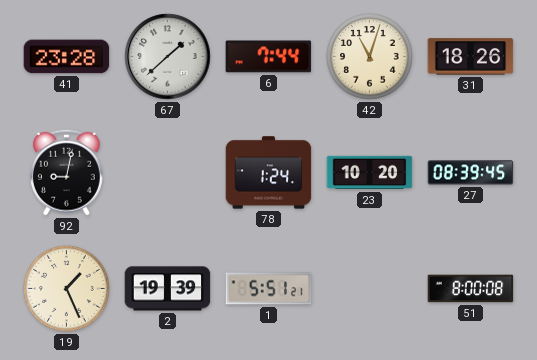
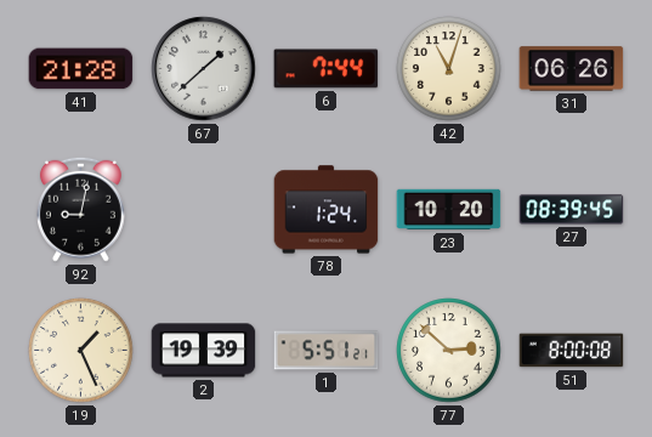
41: 23:28 -> 21:28 (81, 69)
31: 18:26 -> 06:26 (572, 69)
77: none -> 2:52 (449, 351)
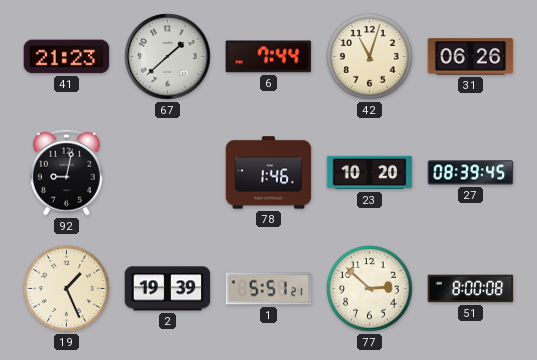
41: 21:28 -> 21:23 (67, 57)
78: 1:24 -> 1:46 (269, 173)
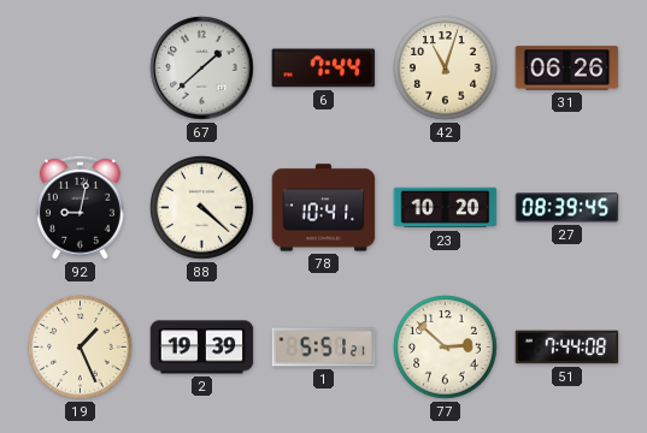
41: 21:23 -> none (67, 57)
88: none -> 4:22 (202, 208)
78: 1:46 -> 10:41 (324, 208)
51: 8:00 -> 7:44 (567, 348)
